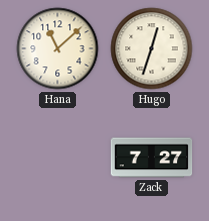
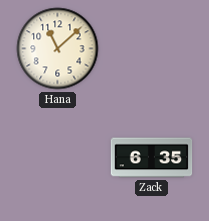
Hugo: 12:33 -> none (152, 49)
Zack: 7:27 -> 6:35 (152, 158)
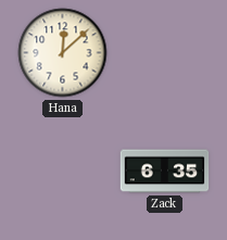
Hana: 11:08 -> 12:08 (63, 53)
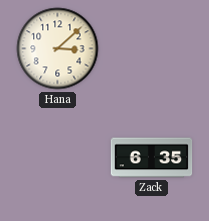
Hana: 12:08 -> 3:08 (58, 49)
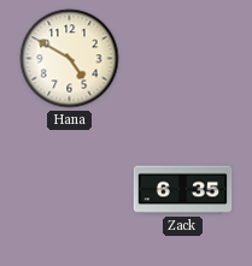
Hana: 3:08 -> 4:50 (70, 59)
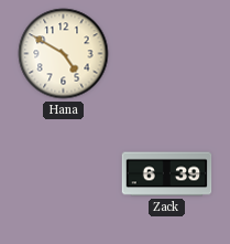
Zack: 6:35 -> 6:39 (167, 174)
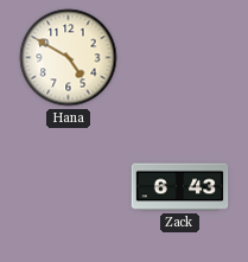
Zack: 6:39 -> 6:43 (180, 187)
